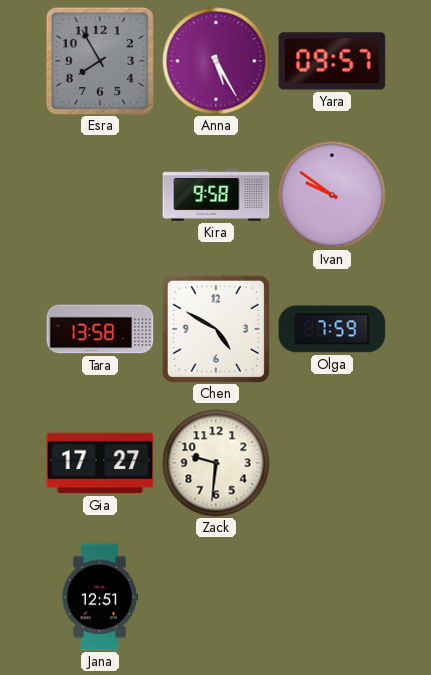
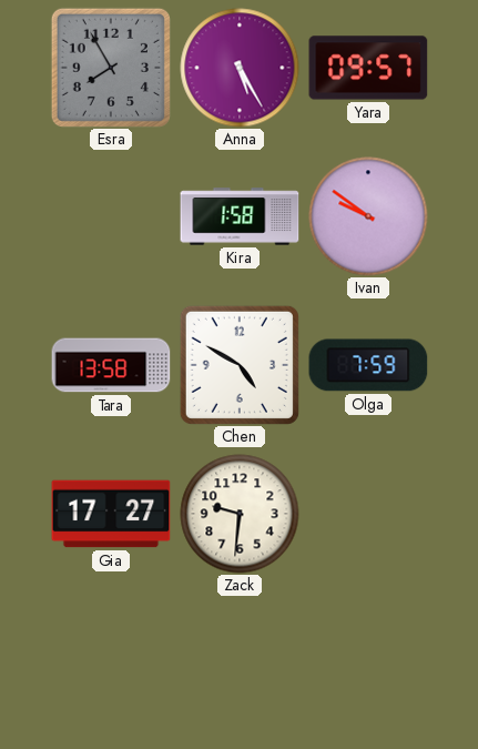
Kira: 9:58 -> 1:58 (240, 216)
Jana: 12:51 -> none (99, 597)
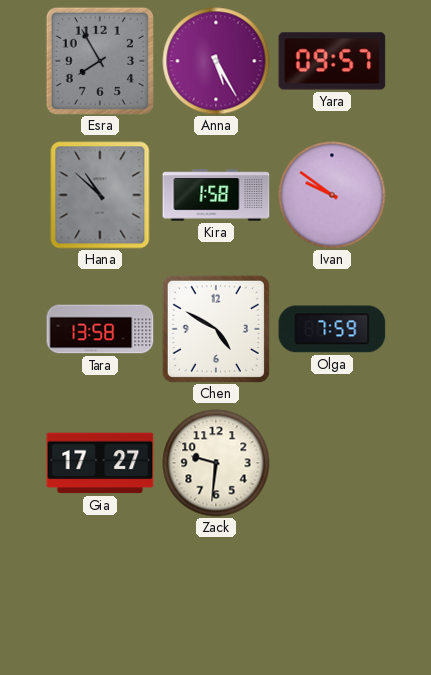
Hana: none -> 10:52 (100, 195)
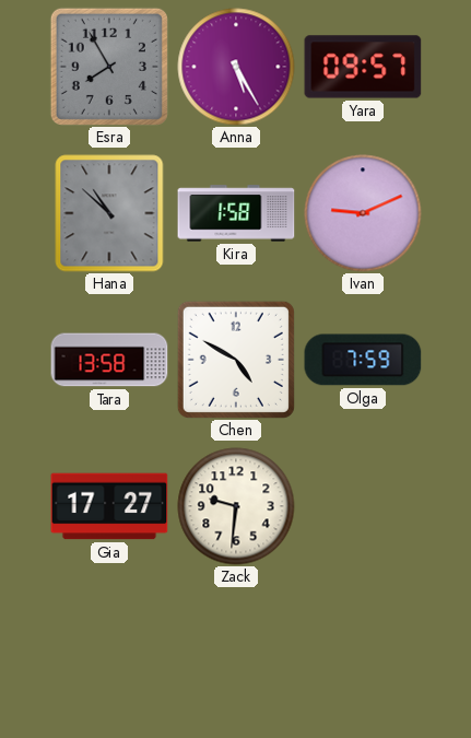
Ivan: 9:51 -> 9:11 (363, 213)
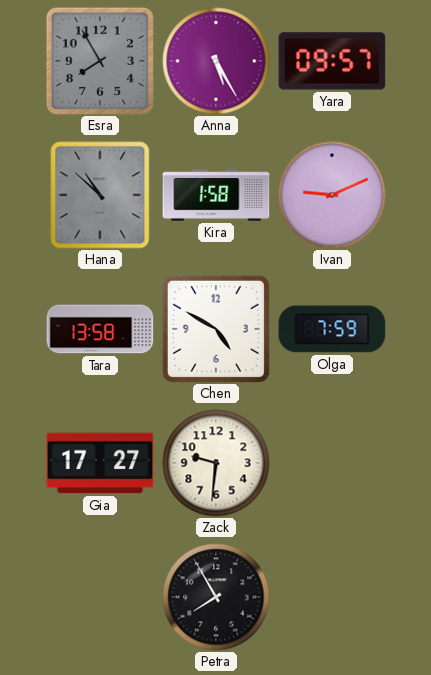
Petra: none -> 7:55 (216, 597)
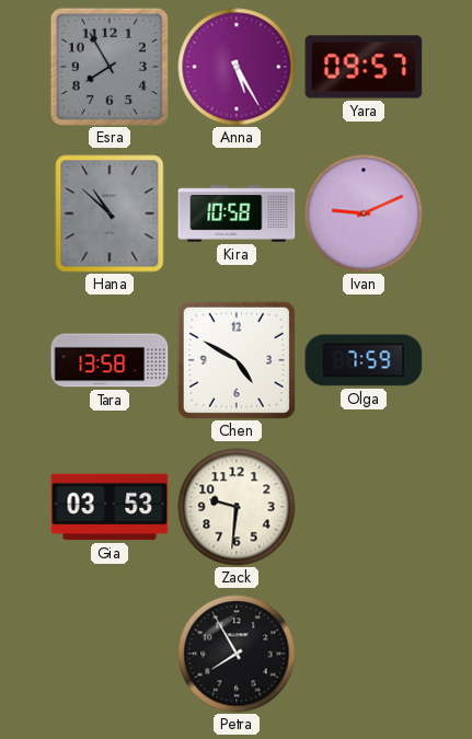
Kira: 1:58 -> 10:58 (237, 213)
Gia: 17:27 -> 03:53 (110, 507)
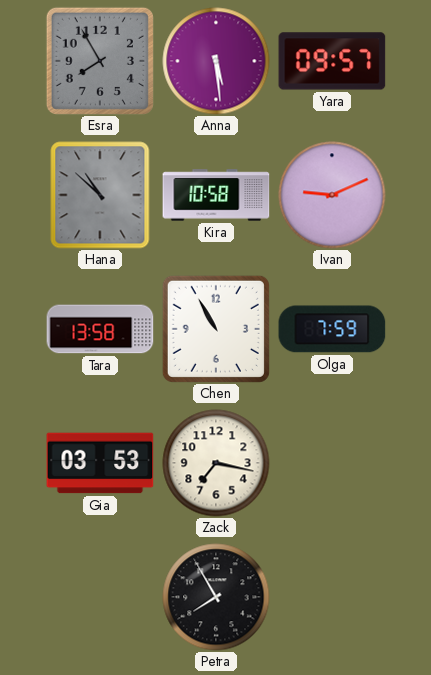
Anna: 5:25 -> 5:29 (216, 61)
Chen: 4:50 -> 10:55 (216, 329)
Zack: 9:31 -> 7:17 (216, 463)
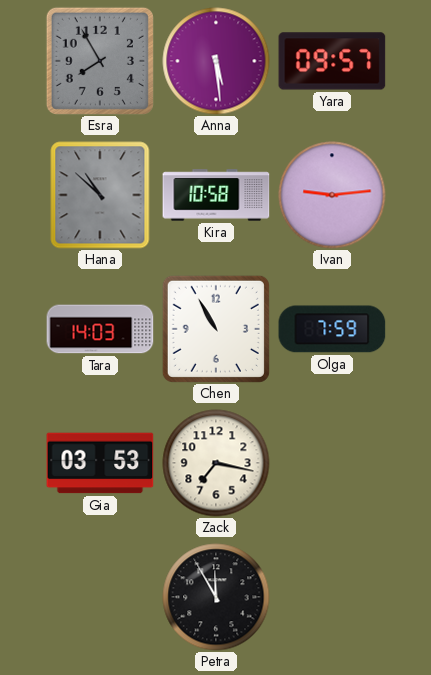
Ivan: 9:11 -> 9:14 (332, 195)
Tara: 13:58 -> 14:03 (100, 329)
Petra: 7:55 -> 11:55 (216, 597)
